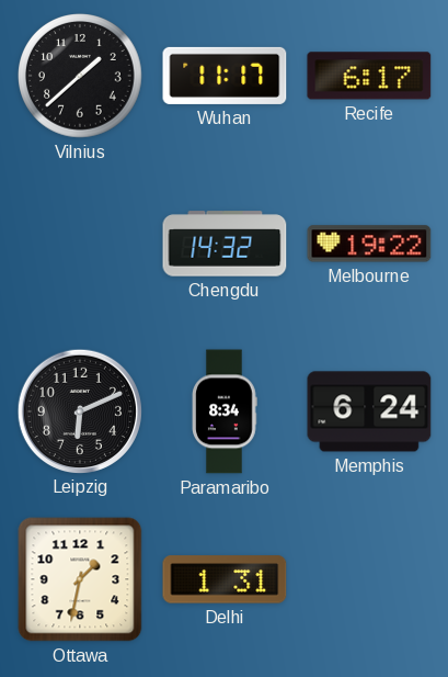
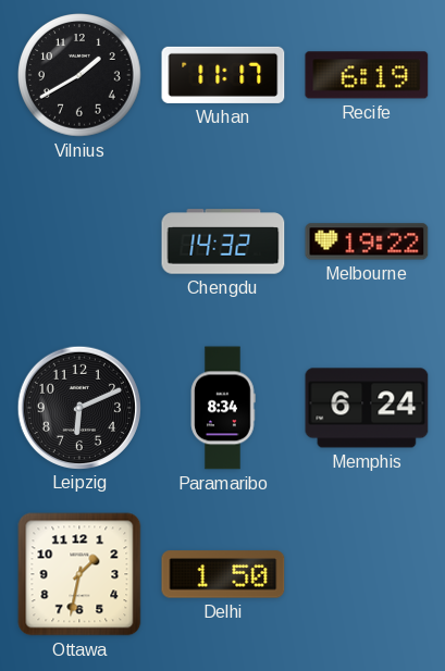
Vilnius: 1:38 -> 1:40 (81, 76)
Recife: 6:17 -> 6:19 (367, 75)
Delhi: 1:31 -> 1:50 (223, 574)
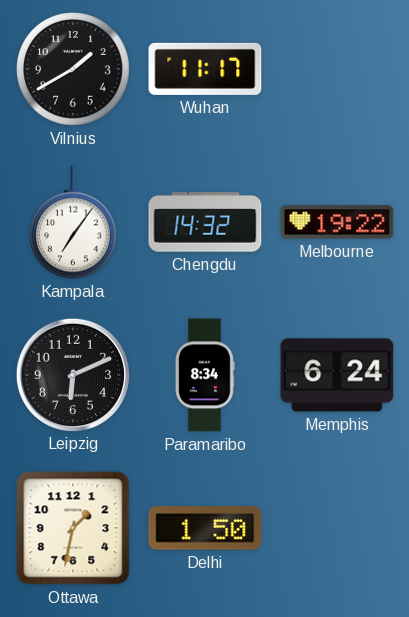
Recife: 6:19 -> none (367, 75)
Kampala: none -> 7:06 (73, 222)
